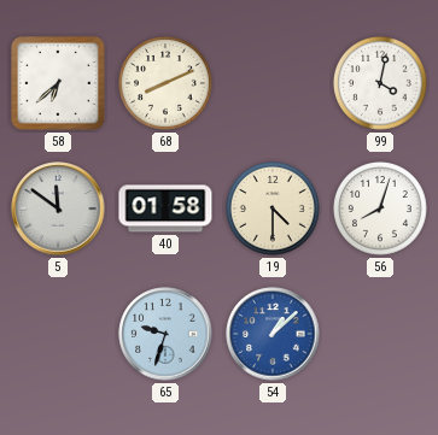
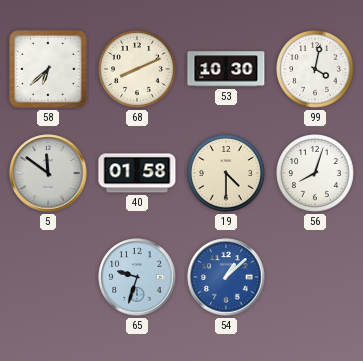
53: none -> 10:30 (226, 69)
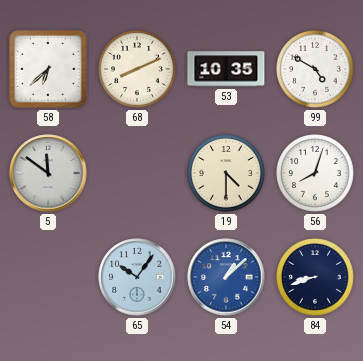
53: 10:30 -> 10:35 (226, 69)
99: 4:02 -> 4:50 (316, 70)
40: 01:58 -> none (137, 173)
65: 9:33 -> 10:06 (137, 277)
84: none -> 8:42 (316, 278)
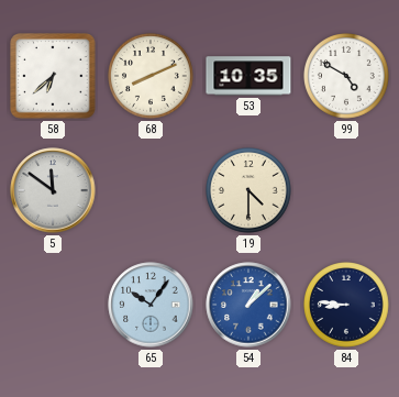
56: 8:03 -> none (316, 174)
84: 8:42 -> 8:46 (347, 306)
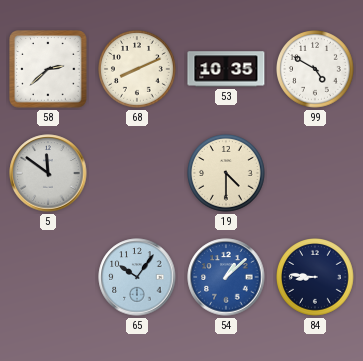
58: 6:38 -> 2:38 (48, 69)
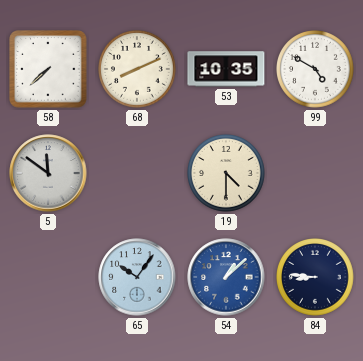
58: 2:38 -> 7:38 (48, 69)
